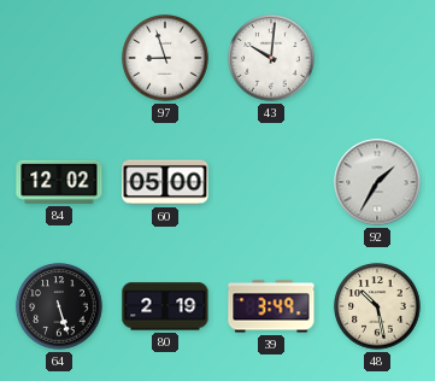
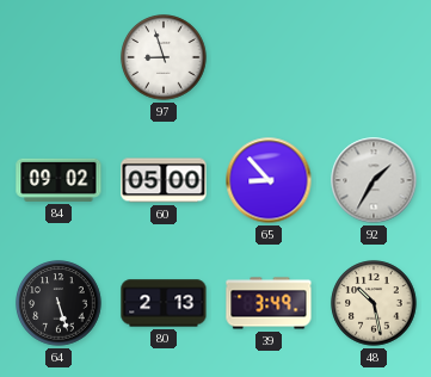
43: 10:01 -> none (271, 58)
84: 12:02 -> 09:02 (59, 180)
65: none -> 8:53 (269, 180)
80: 2:19 -> 2:13 (164, 303)
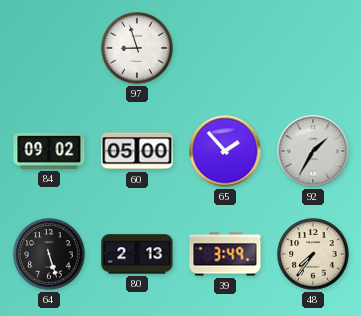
65: 8:53 -> 1:53 (225, 151)
48: 10:28 -> 7:36 (313, 254)
